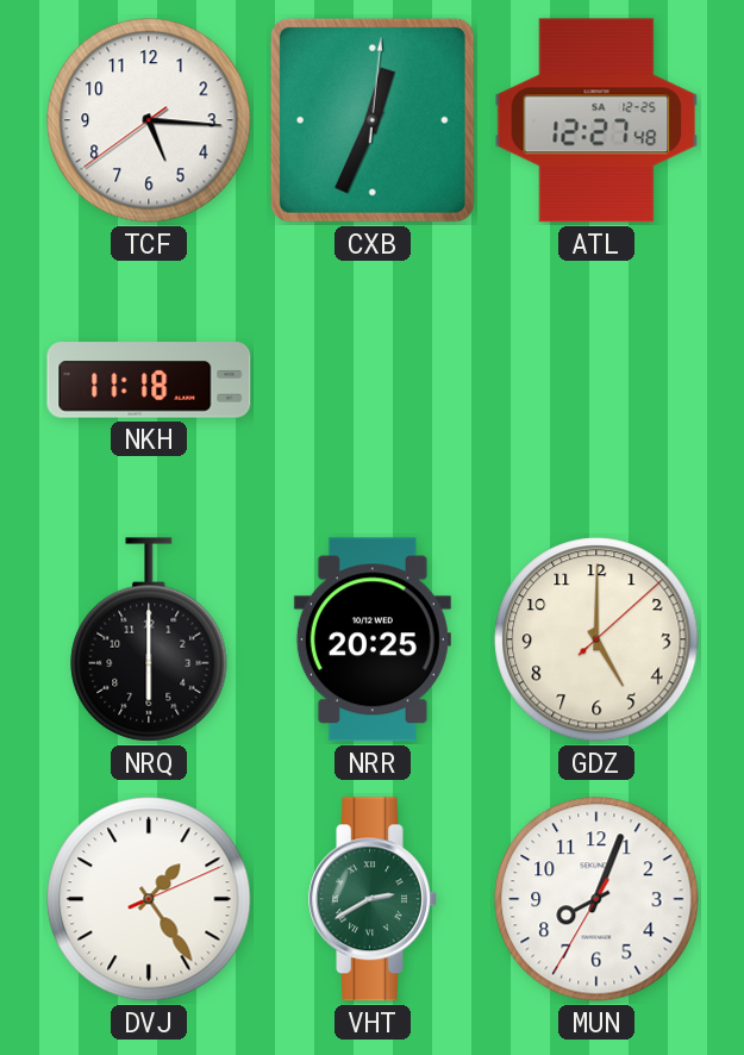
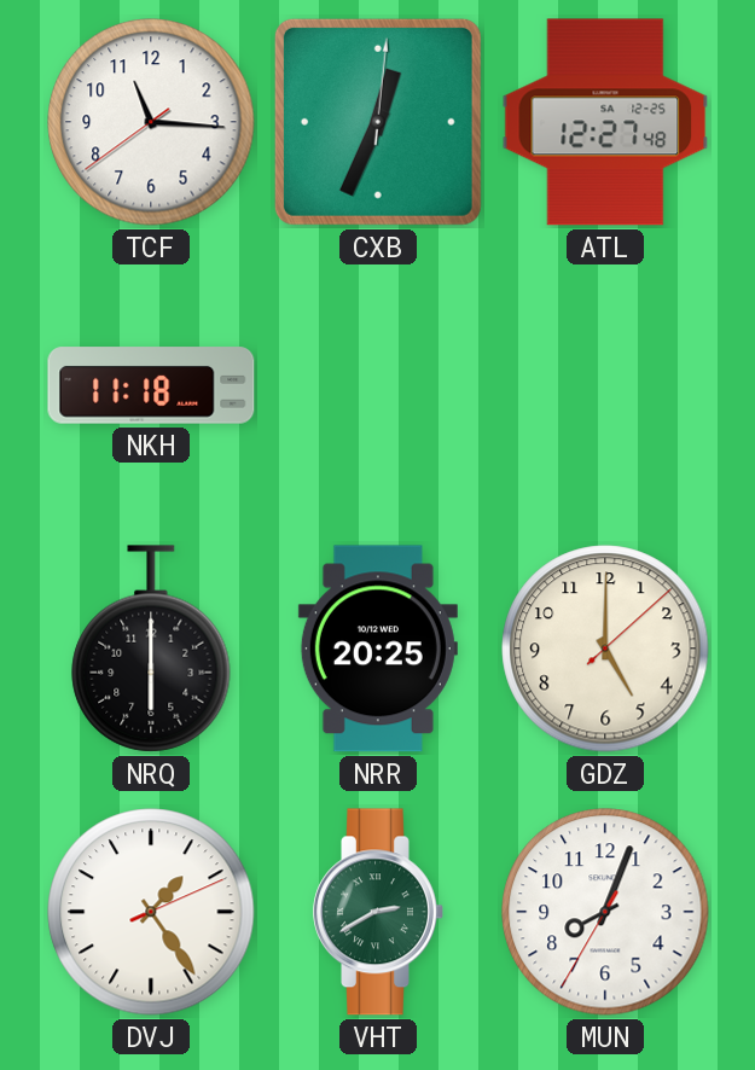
TCF: 5:15 -> 11:15 (151, 122)
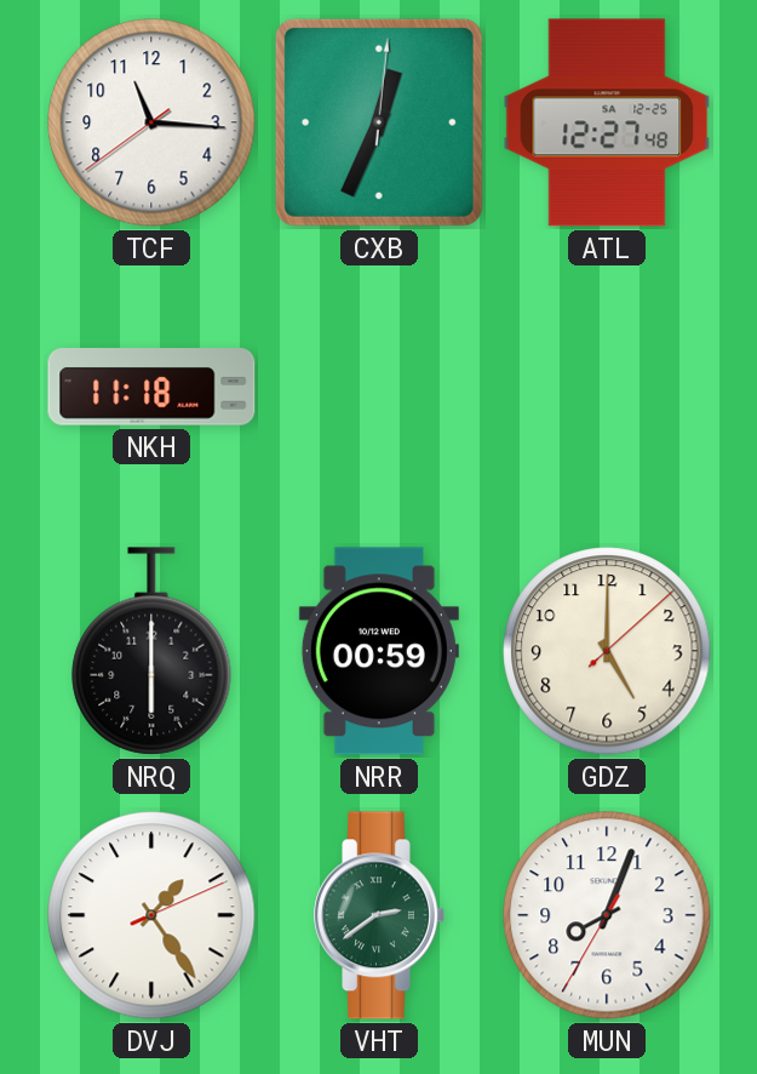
NRR: 20:25 -> 00:59 (379, 651)
VHT: 2:40 -> 2:39 (379, 915)
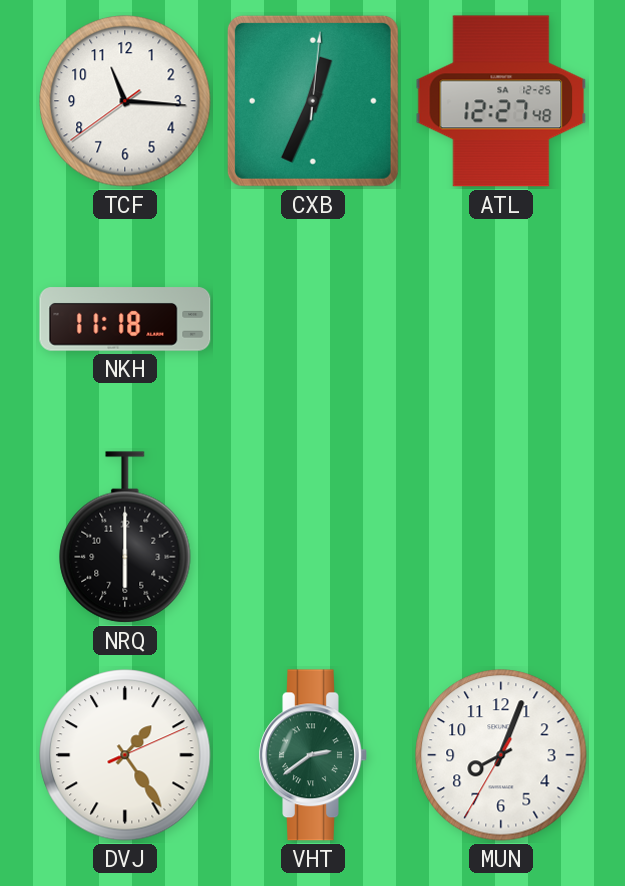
NRR: 00:59 -> none (379, 651)
GDZ: 5:00 -> none (607, 651)
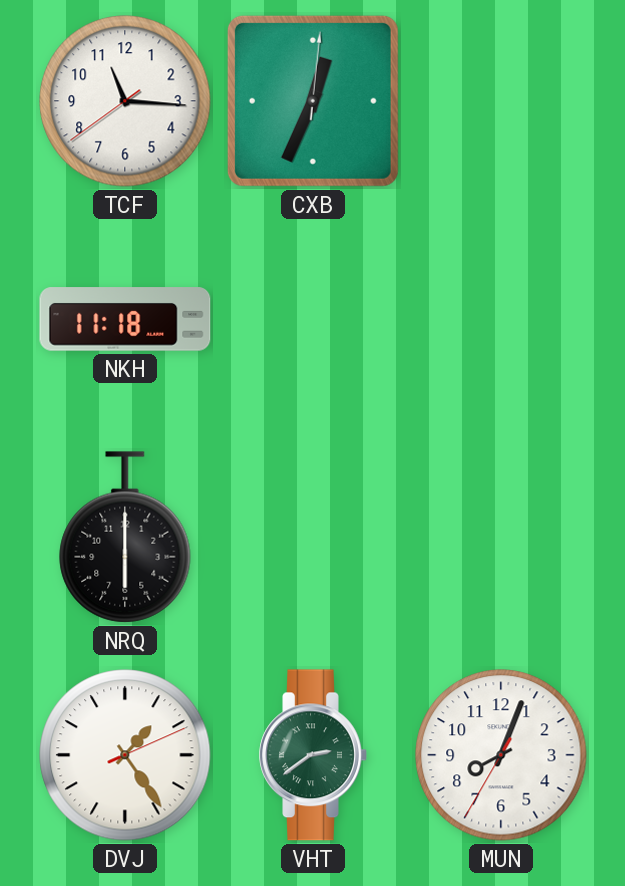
ATL: 12:27 -> none (501, 101)
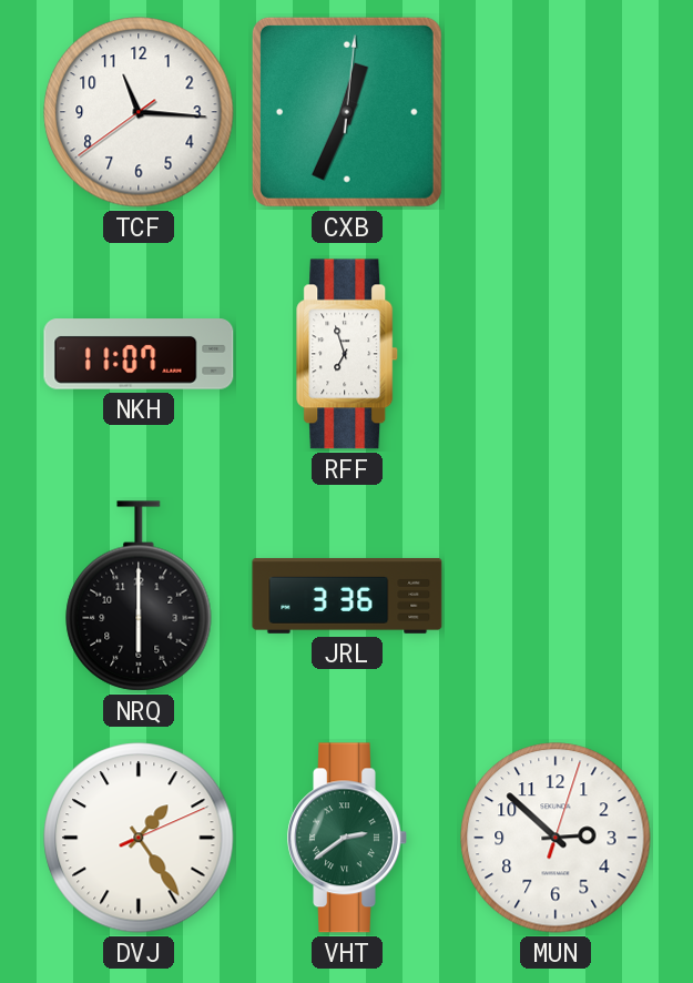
NKH: 11:18 -> 11:07 (139, 354)
RFF: none -> 6:57 (348, 354)
JRL: none -> 3:36 (347, 596)
MUN: 8:03 -> 2:52 (556, 838)
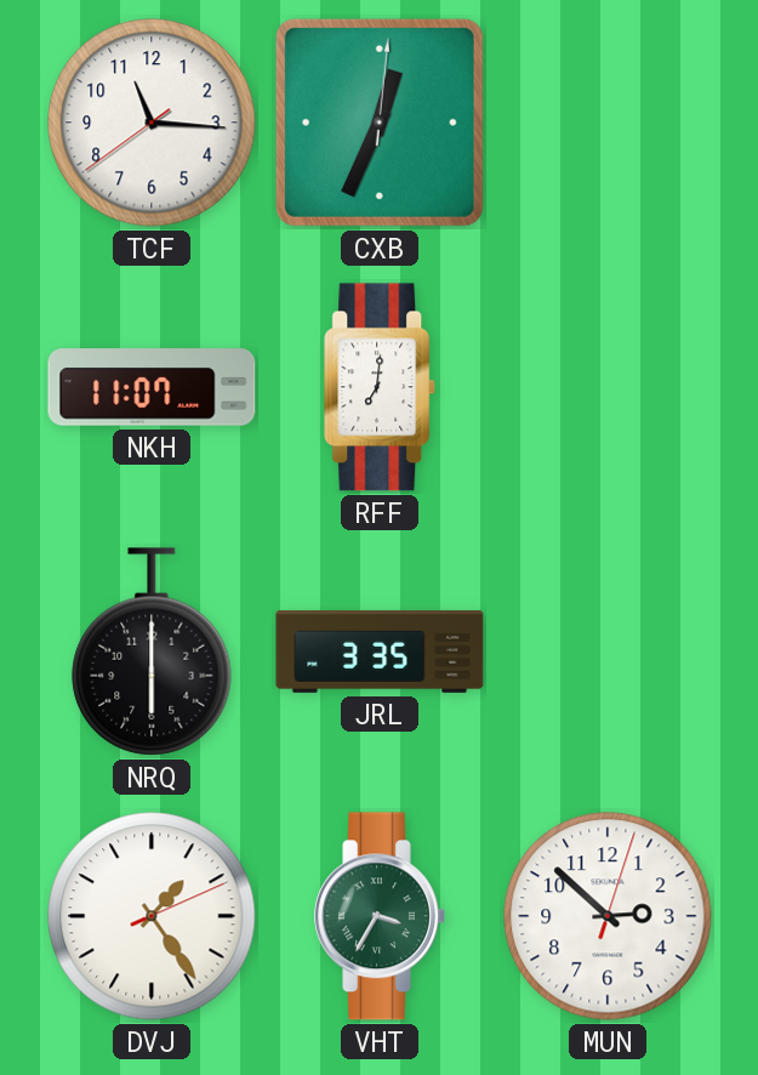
RFF: 6:57 -> 7:01 (381, 387)
JRL: 3:36 -> 3:35 (380, 652)
VHT: 2:39 -> 3:35 (380, 916)
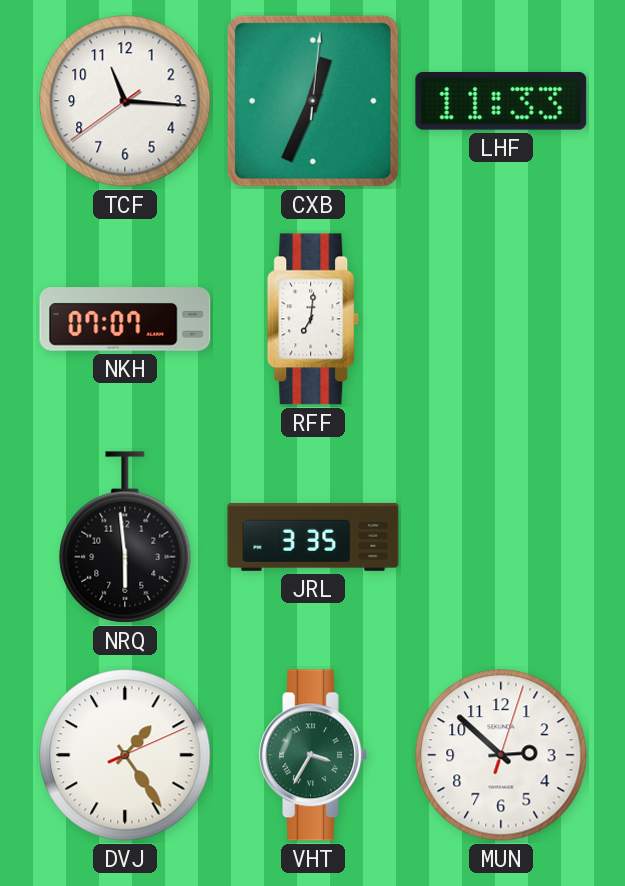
LHF: none -> 11:33 (501, 101)
NKH: 11:07 -> 07:07 (125, 319)
NRQ: 6:00 -> 5:59 (125, 537)
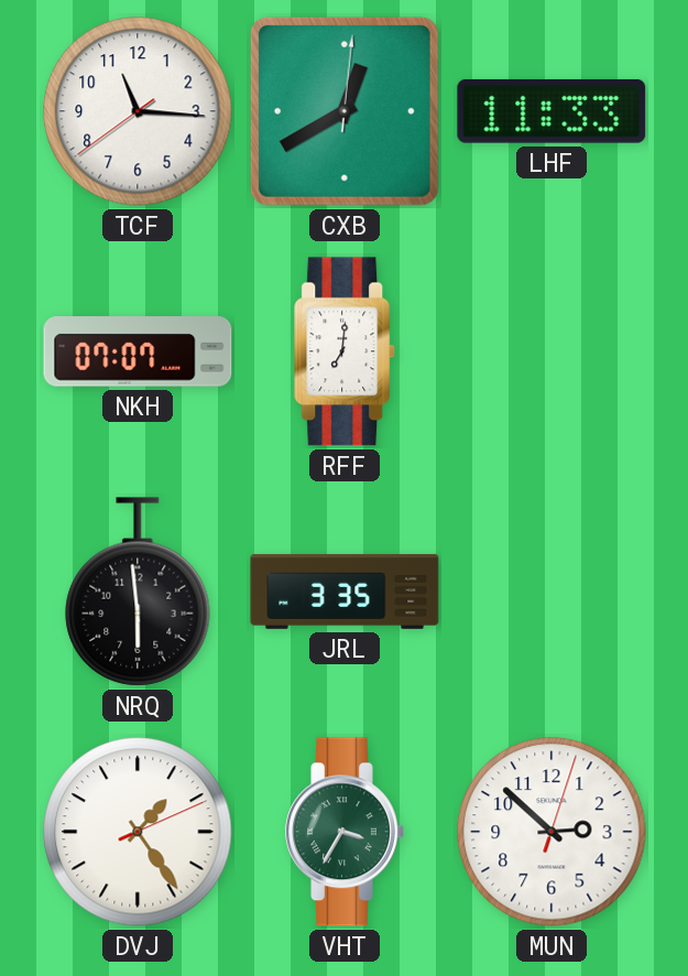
CXB: 12:34 -> 12:40 (345, 111)
